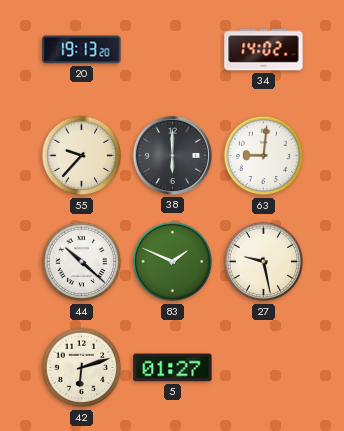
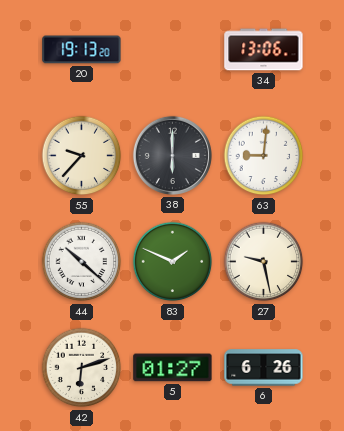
34: 14:02 -> 13:06 (264, 50)
6: none -> 6:26 (264, 368)
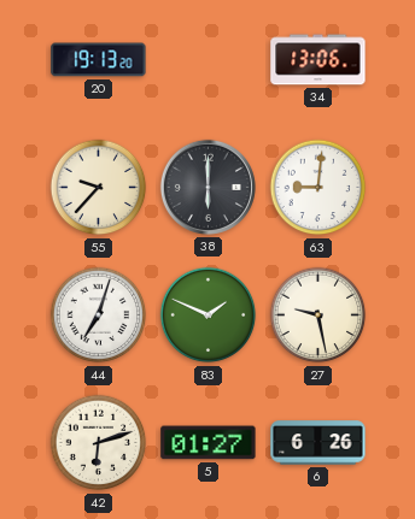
44: 10:22 -> 7:03 (99, 315)
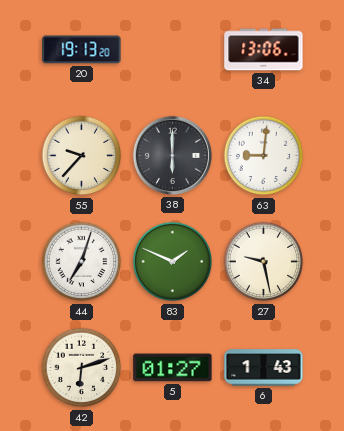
6: 6:26 -> 1:43 (264, 368)
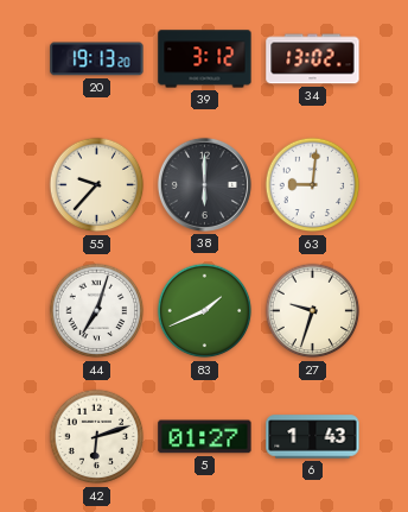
39: none -> 3:12 (205, 59)
34: 13:06 -> 13:02 (313, 59)
83: 1:49 -> 1:41 (205, 311)
27: 9:28 -> 9:33 (313, 311)
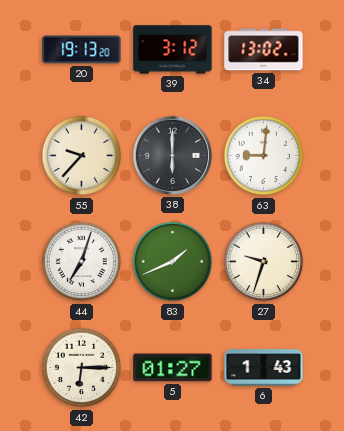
42: 6:12 -> 6:15 (82, 368)
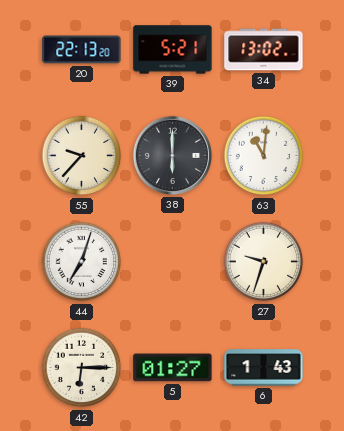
20: 19:13 -> 22:13 (82, 50)
39: 3:12 -> 5:21 (173, 50)
63: 9:01 -> 11:01 (264, 156)
83: 1:41 -> none (173, 262)
